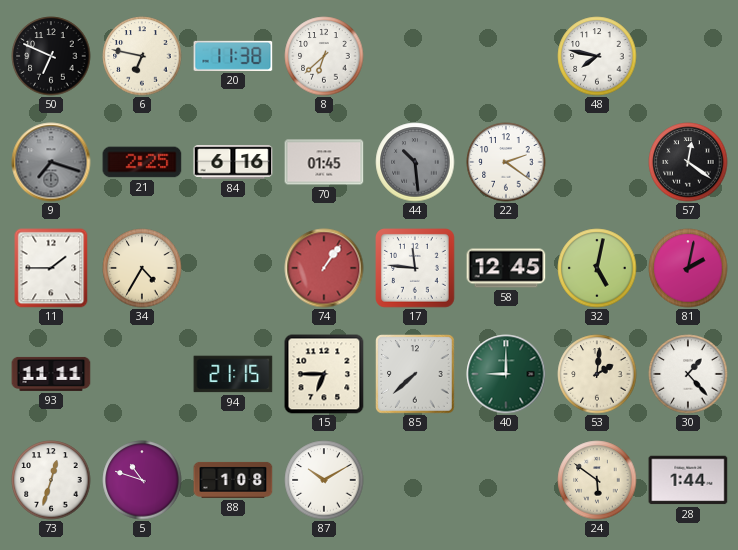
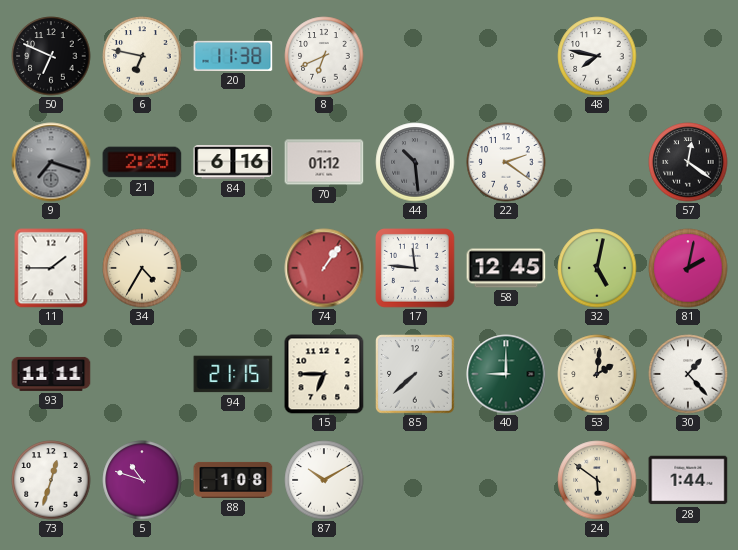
8: 6:38 -> 6:41 (324, 56)
70: 01:45 -> 01:12 (324, 162)
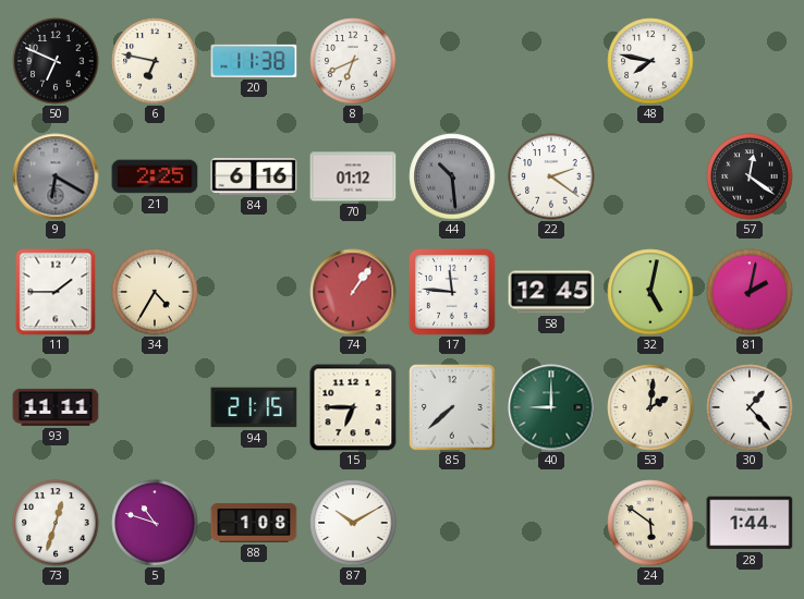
9: 7:18 -> 6:20 (56, 176)
